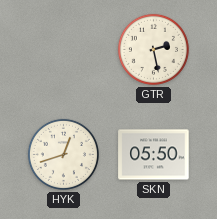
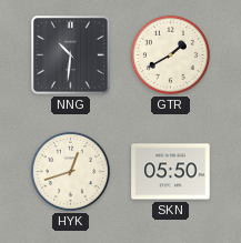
NNG: none -> 10:31 (71, 55)
GTR: 2:28 -> 1:40 (170, 54)
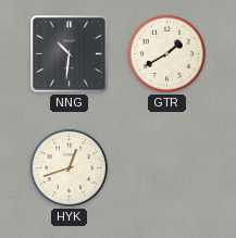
SKN: 05:50 -> none (171, 172)
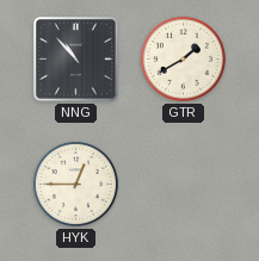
NNG: 10:31 -> 10:53 (76, 60)
HYK: 12:42 -> 12:45 (75, 184)
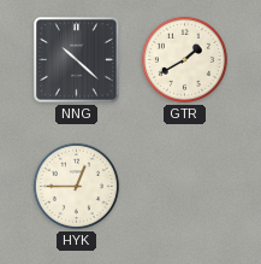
NNG: 10:53 -> 10:22 (77, 60)
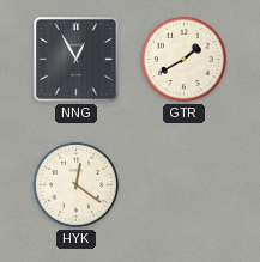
NNG: 10:22 -> 12:55 (77, 60)
HYK: 12:45 -> 12:21 (75, 184)
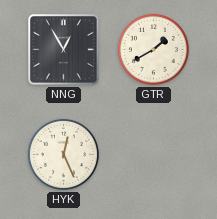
HYK: 12:21 -> 12:26 (63, 154)
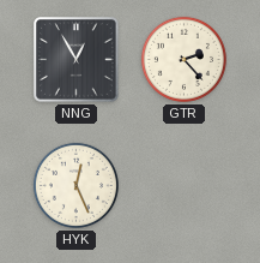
GTR: 1:40 -> 2:23 (183, 59)
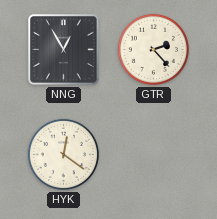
HYK: 12:26 -> 12:21 (63, 154)
